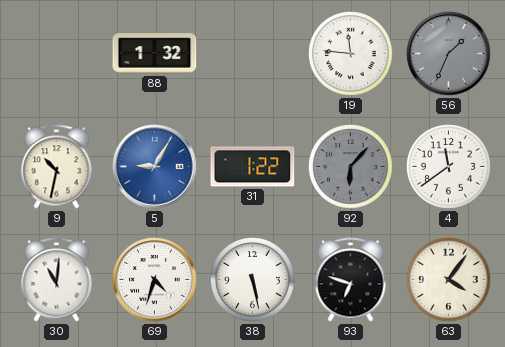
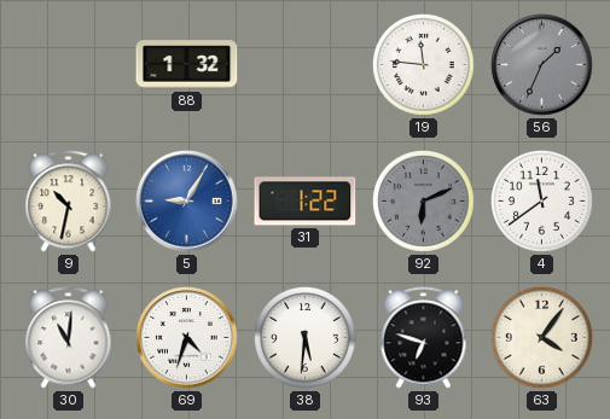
92: 6:07 -> 6:11 (424, 202)
38: 5:28 -> 5:31 (306, 338)
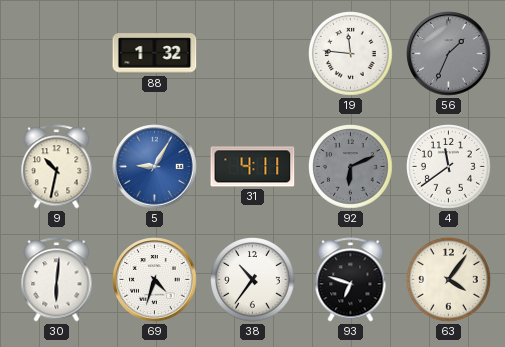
31: 1:22 -> 4:11 (253, 167)
30: 11:01 -> 6:01 (57, 280)
38: 5:31 -> 10:36 (253, 280)
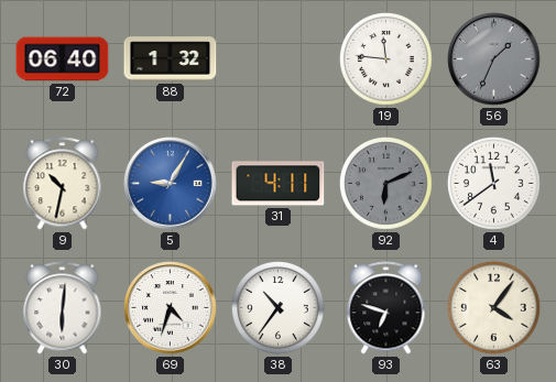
72: none -> 06:40 (63, 59)
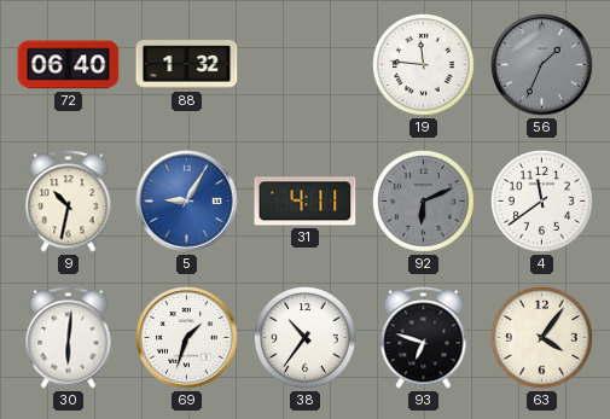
69: 4:33 -> 1:33 (187, 338)
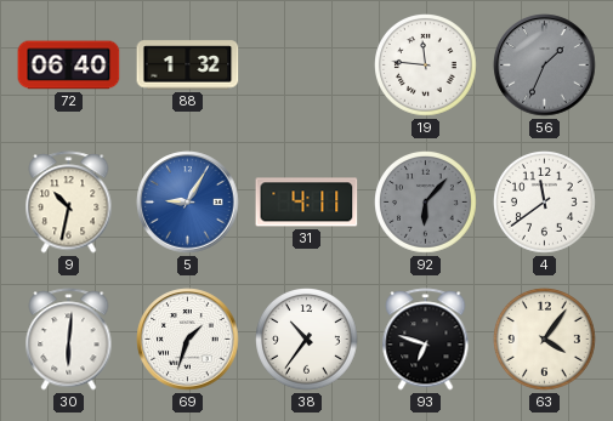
92: 6:11 -> 6:07 (426, 203)
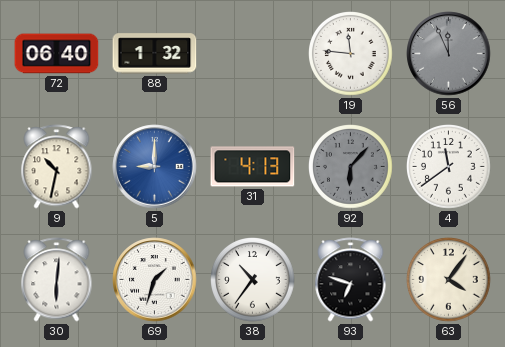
56: 1:34 -> 11:56 (449, 54)
5: 9:05 -> 9:00 (155, 167)
31: 4:11 -> 4:13 (253, 167)
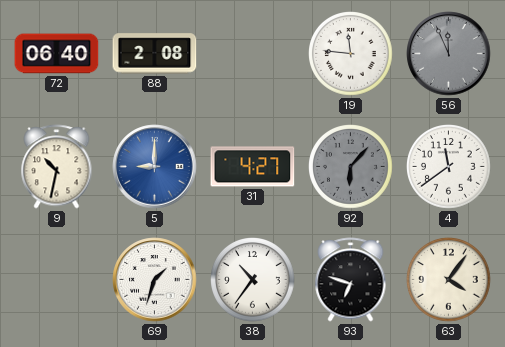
88: 1:32 -> 2:08 (155, 54)
31: 4:13 -> 4:27 (253, 167)
30: 6:01 -> none (57, 280)
